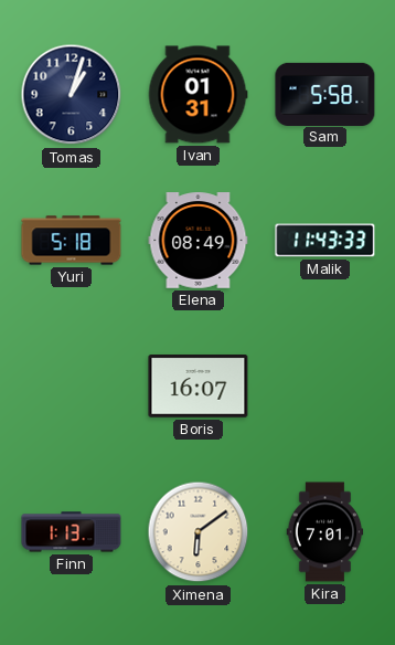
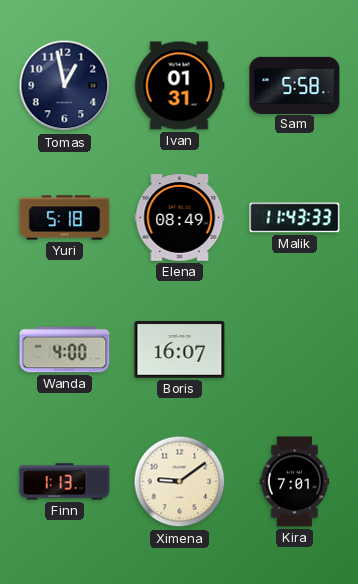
Tomas: 1:03 -> 12:58 (65, 86)
Wanda: none -> 4:00 (65, 350)
Ximena: 6:09 -> 9:09 (180, 482)
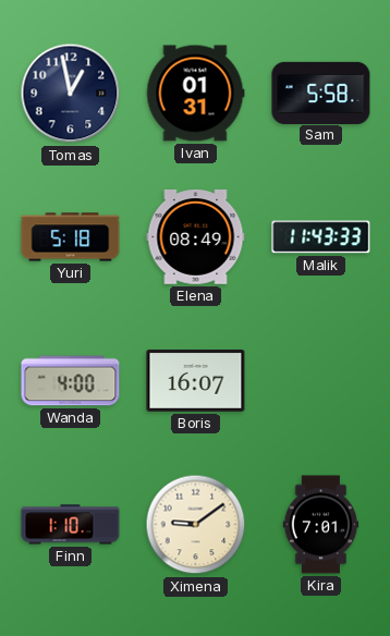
Finn: 1:13 -> 1:10 (71, 525)
